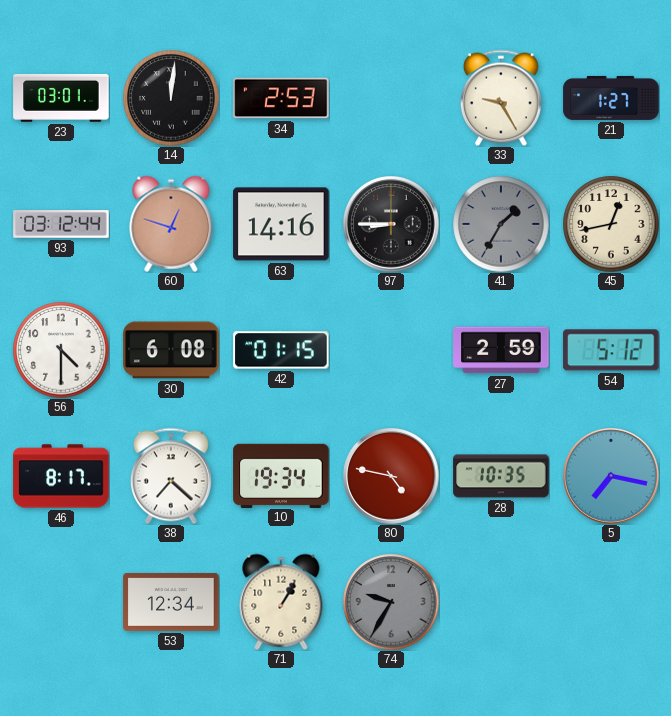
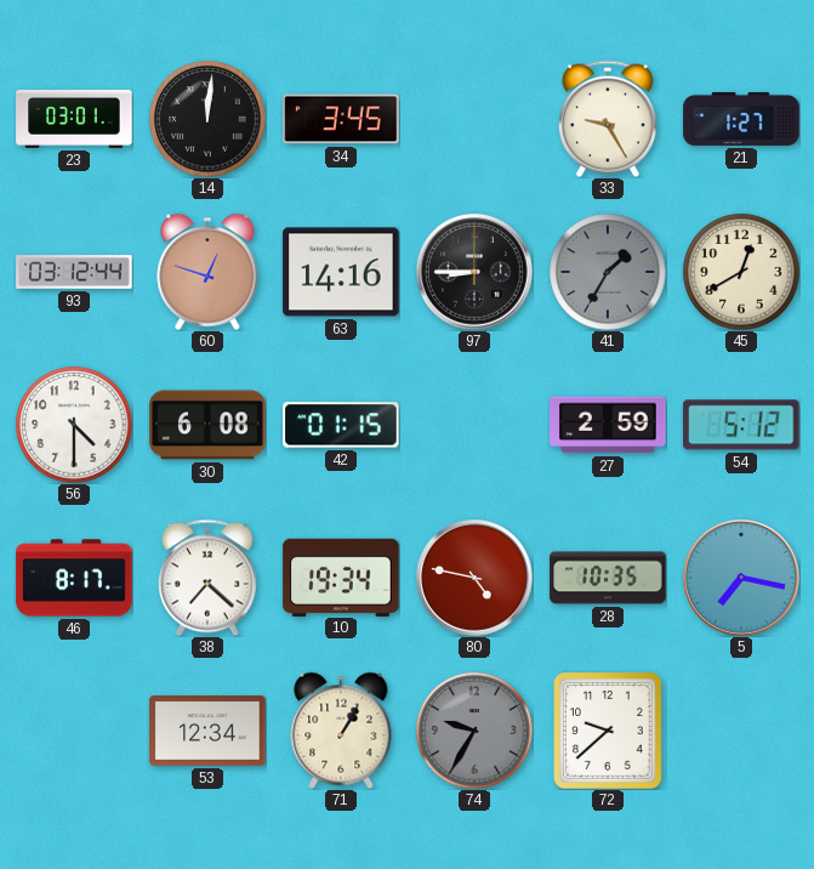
34: 2:53 -> 3:45 (341, 119)
45: 12:43 -> 12:40 (741, 272)
72: none -> 9:38 (609, 731)
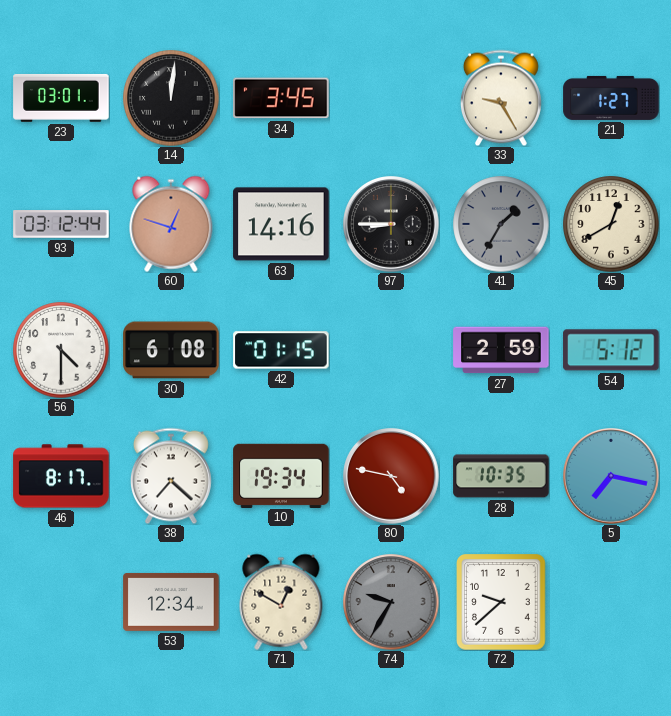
71: 1:05 -> 12:50 (281, 602)
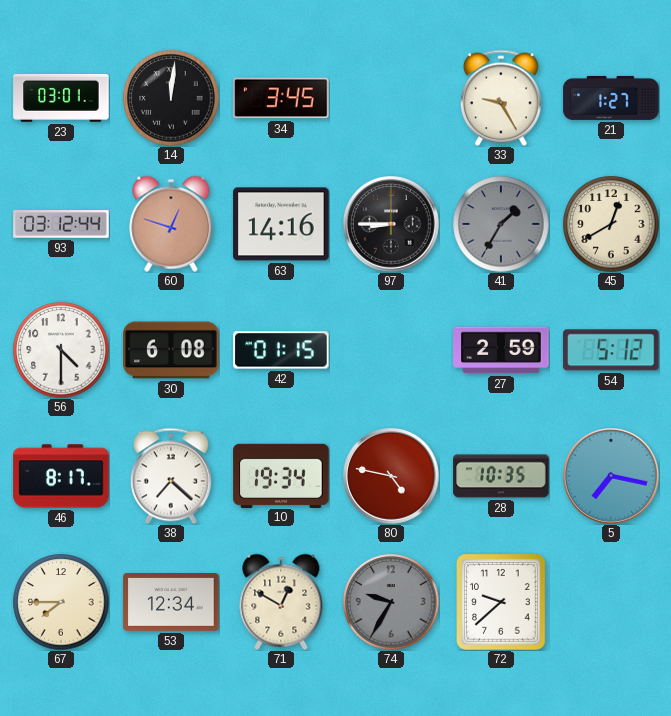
67: none -> 7:45 (61, 602)
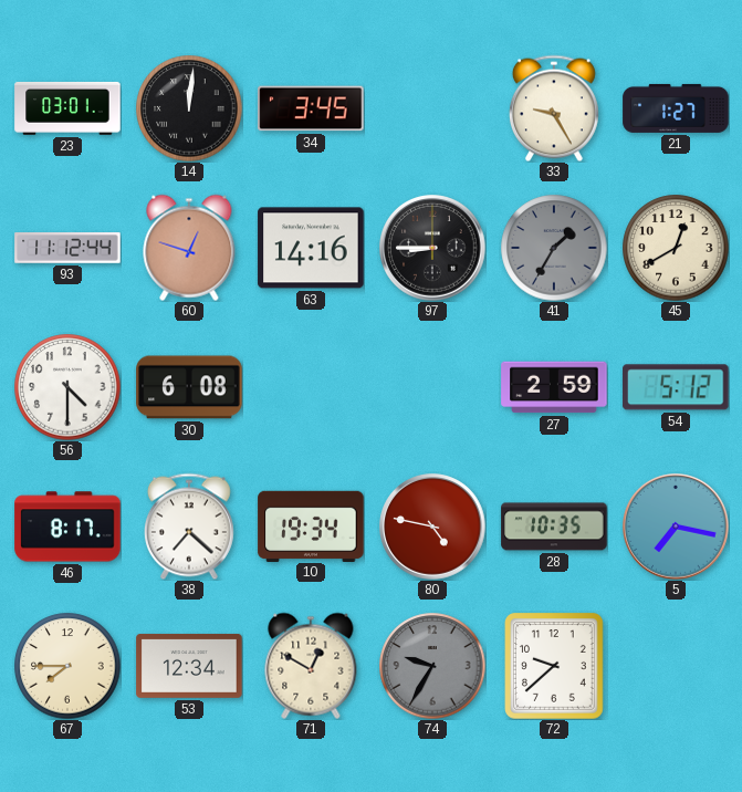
93: 03:12 -> 11:12 (67, 248)
42: 01:15 -> none (281, 350)
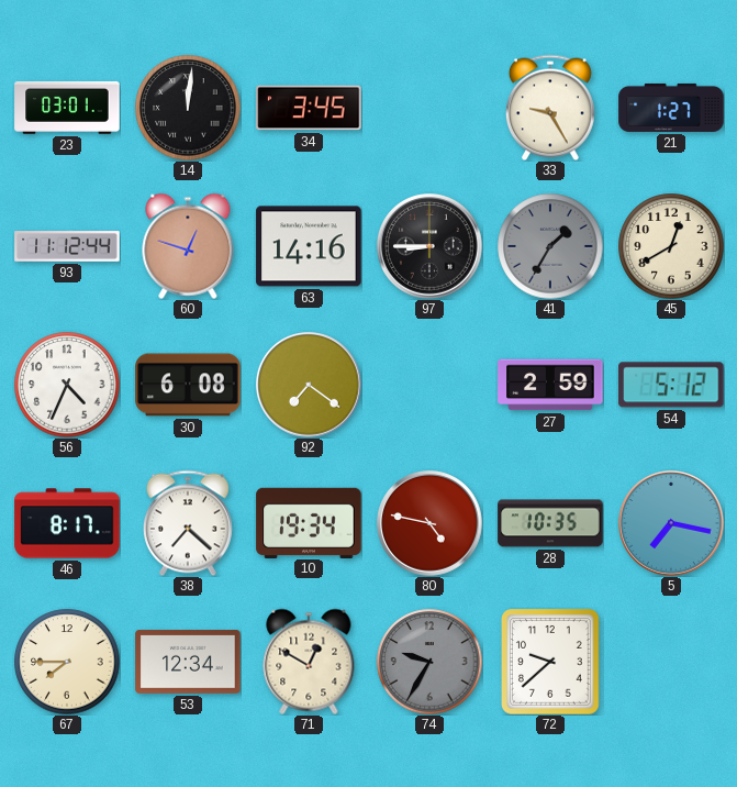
56: 4:30 -> 4:34 (67, 385)
92: none -> 7:21 (309, 385)
